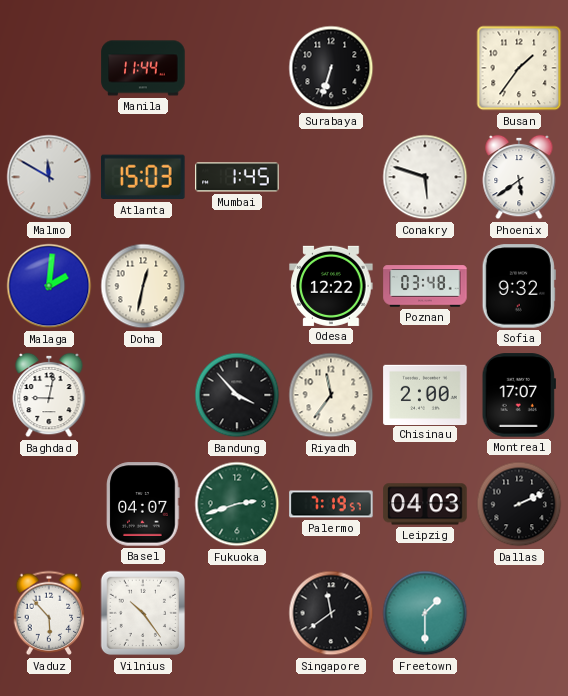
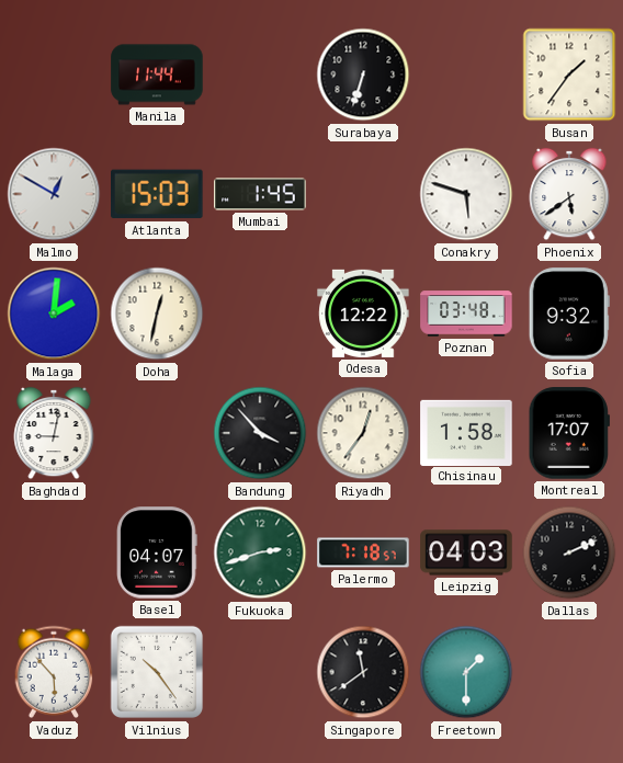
Malmo: 11:50 -> 12:50 (54, 194)
Riyadh: 11:36 -> 12:36 (363, 433)
Chisinau: 2:00 -> 1:58 (466, 432)
Palermo: 7:19 -> 7:18 (363, 553)
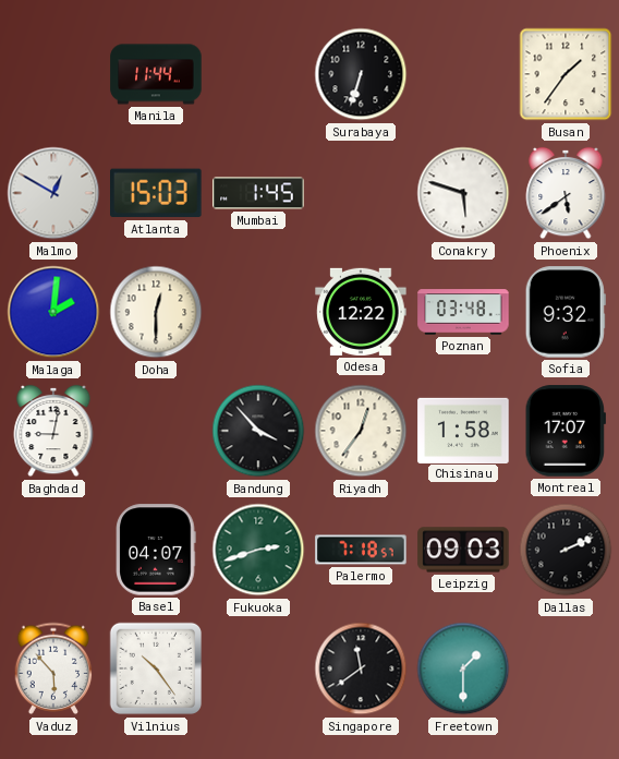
Doha: 12:32 -> 12:30 (156, 312)
Leipzig: 04:03 -> 09:03 (463, 550)
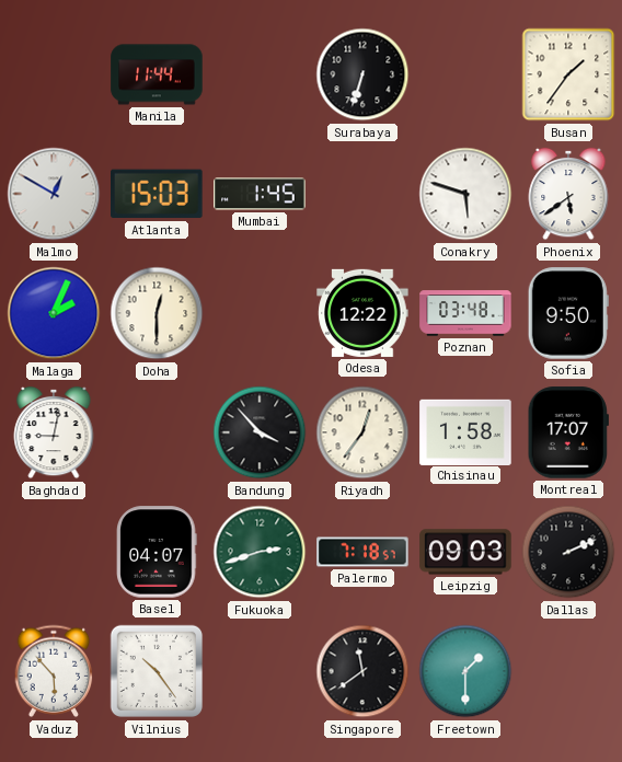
Malaga: 2:01 -> 2:04 (54, 313)
Sofia: 9:32 -> 9:50 (568, 313)
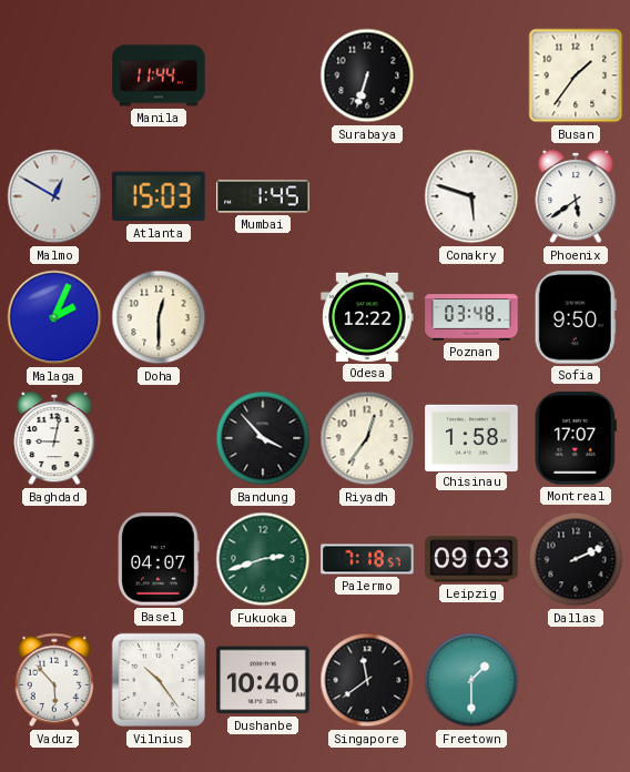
Dushanbe: none -> 10:40 (263, 680)
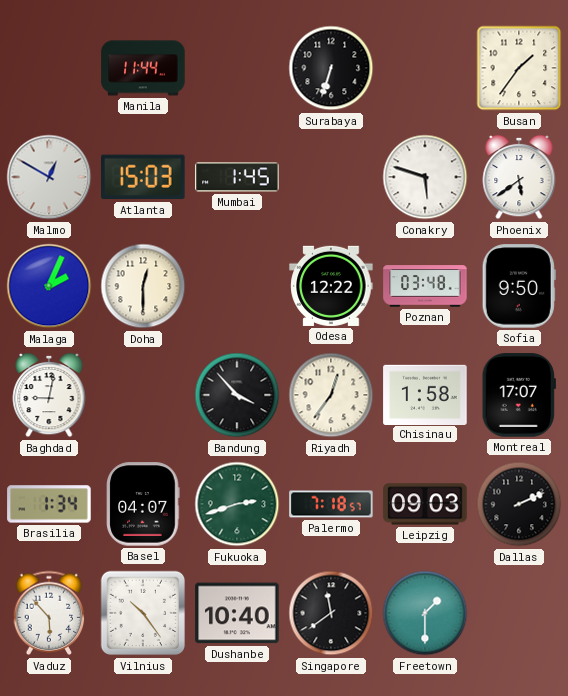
Brasilia: none -> 1:34 (49, 504)
